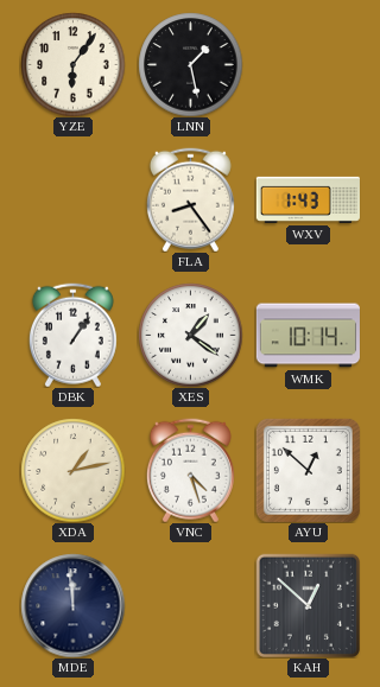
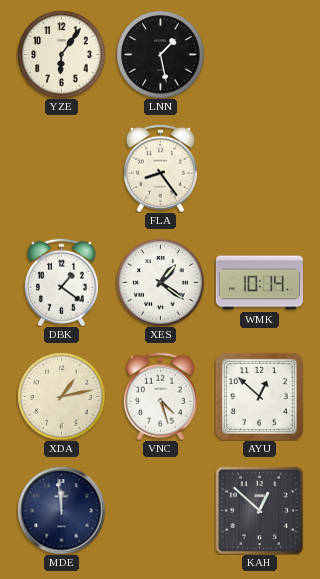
WXV: 1:43 -> none (308, 199)
DBK: 1:06 -> 1:21 (61, 282)
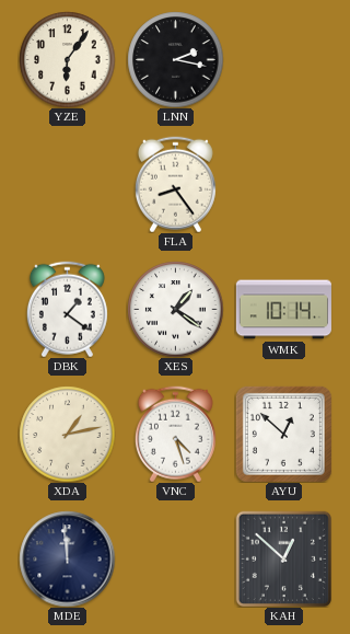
LNN: 1:28 -> 2:17 (175, 59)
